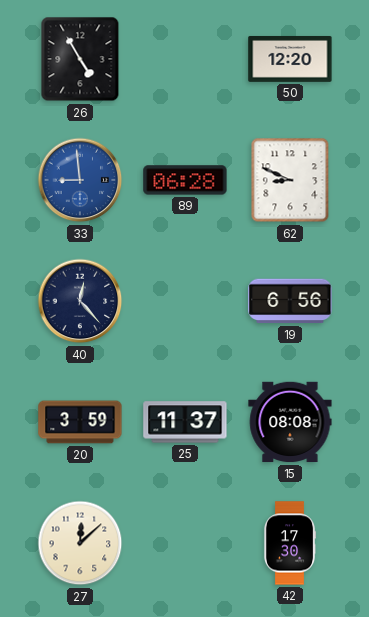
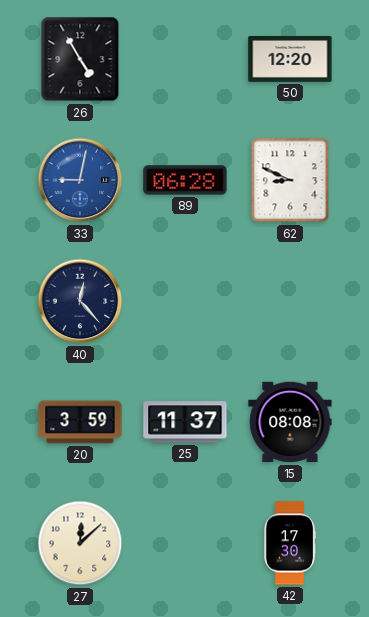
33: 8:59 -> 9:02 (80, 180)
19: 6:56 -> none (290, 301)
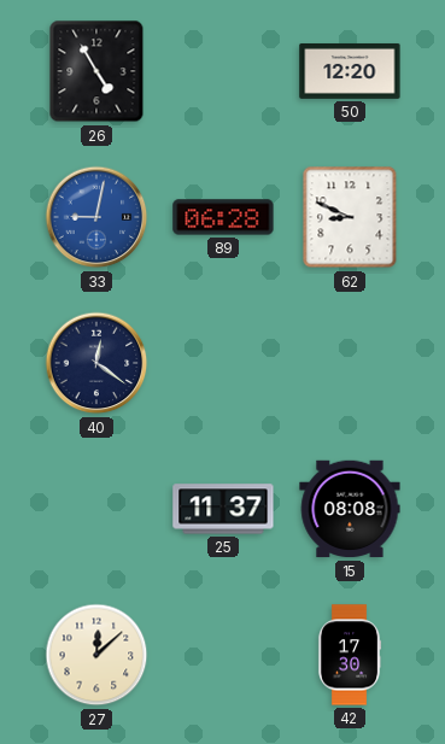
40: 12:23 -> 12:21 (96, 363)
20: 3:59 -> none (80, 422)
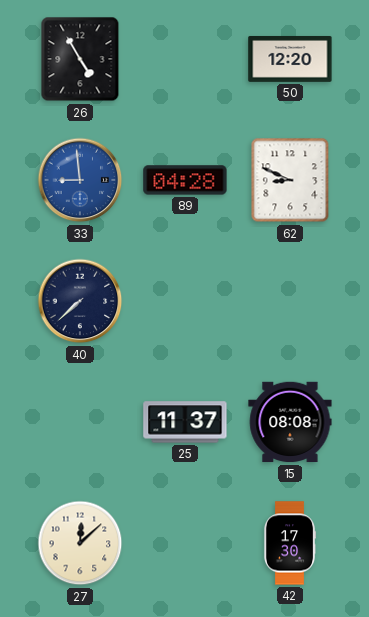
33: 9:02 -> 8:59 (80, 180)
89: 06:28 -> 04:28 (185, 180)
40: 12:21 -> 7:38 (80, 301)
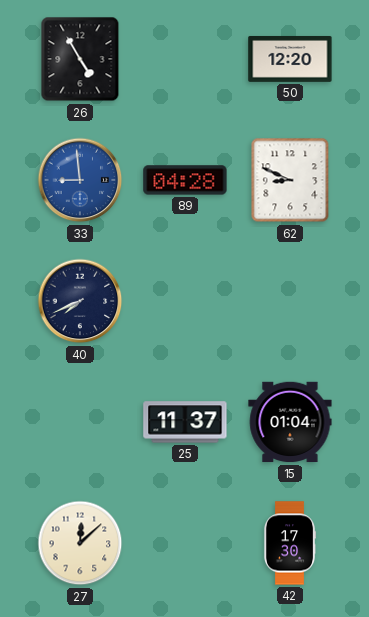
40: 7:38 -> 7:41 (80, 301)
15: 08:08 -> 01:04 (290, 422)
